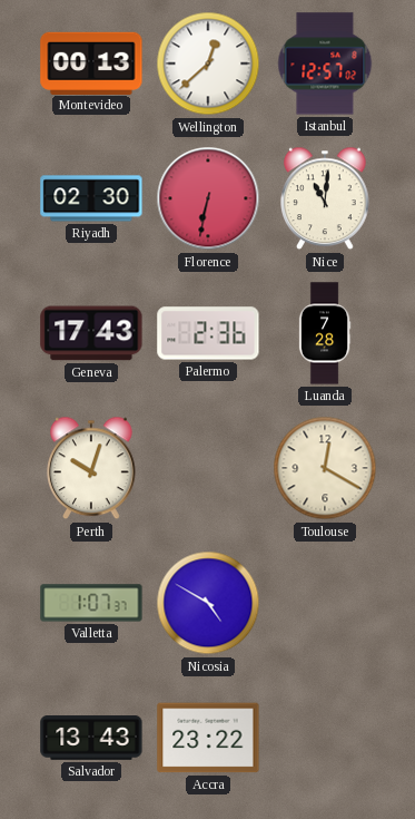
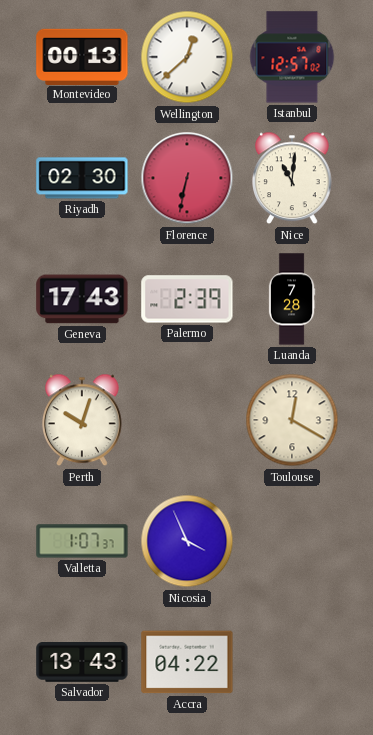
Palermo: 2:36 -> 2:39 (187, 299)
Nicosia: 4:50 -> 3:56 (187, 541)
Accra: 23:22 -> 04:22 (187, 662)
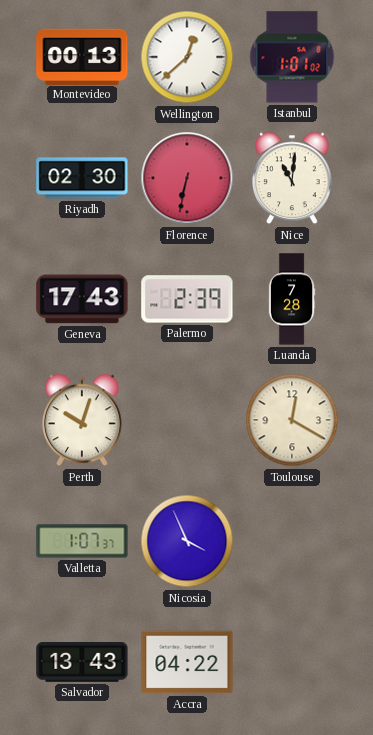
Istanbul: 12:57 -> 1:01 (292, 57)
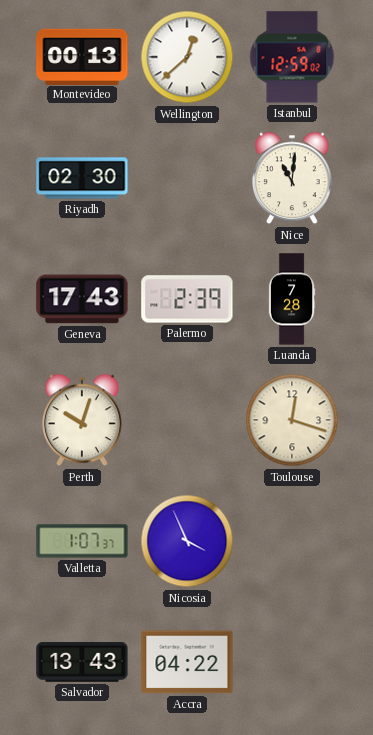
Istanbul: 1:01 -> 12:59 (292, 57)
Florence: 6:32 -> none (187, 178)
Toulouse: 12:20 -> 12:18 (292, 420)
